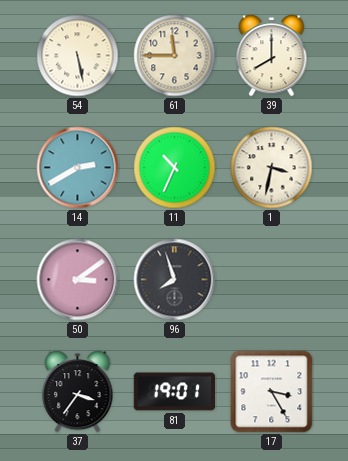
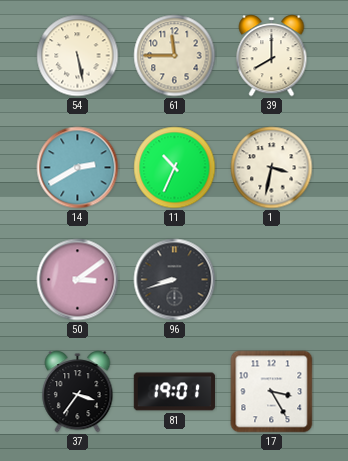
96: 7:57 -> 8:42 (175, 280)
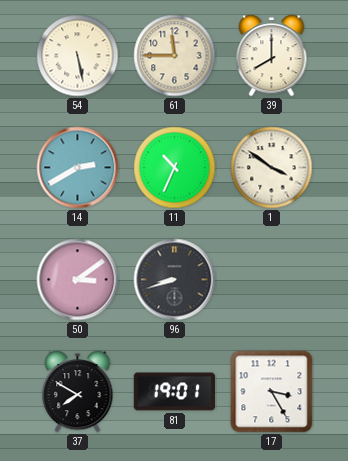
1: 3:32 -> 3:51 (272, 168)
37: 3:36 -> 7:50 (78, 392)
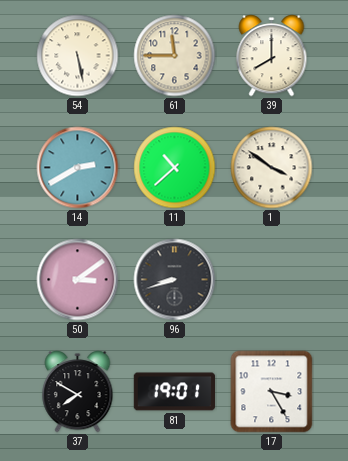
11: 10:34 -> 10:38 (175, 168)
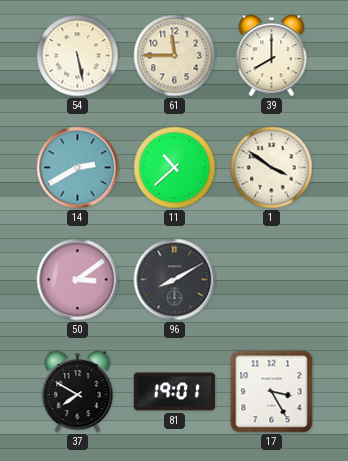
96: 8:42 -> 8:10 (175, 280)
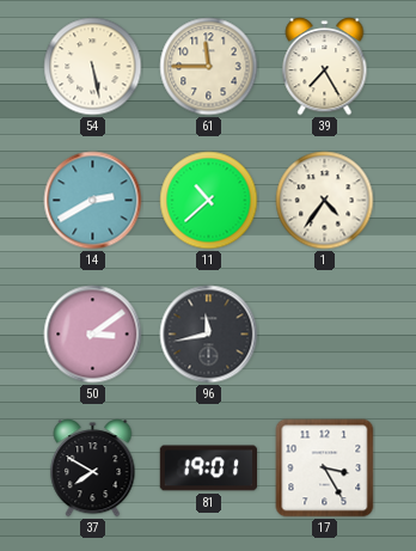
39: 8:00 -> 7:25 (325, 67)
1: 3:51 -> 4:36 (325, 201)
96: 8:10 -> 11:43 (209, 335)
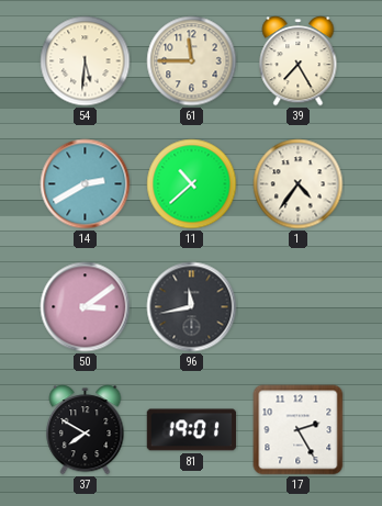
54: 5:28 -> 5:31 (86, 61)
17: 3:25 -> 2:25 (299, 430)
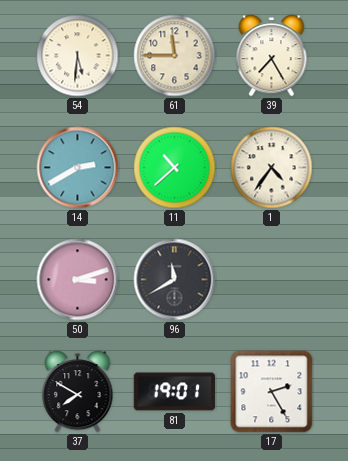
50: 3:09 -> 3:12 (78, 280)
96: 11:43 -> 11:40 (175, 280)
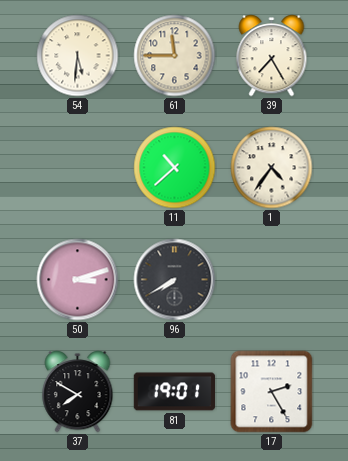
14: 2:40 -> none (78, 168)
96: 11:40 -> 7:40 (175, 280)
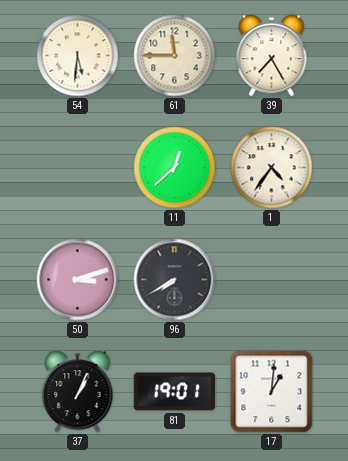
11: 10:38 -> 12:38 (175, 168)
37: 7:50 -> 1:04 (78, 392)
17: 2:25 -> 1:01 (272, 392)
